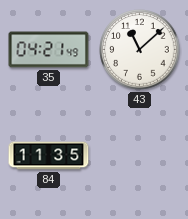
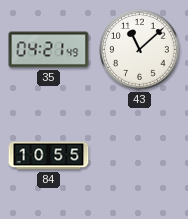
84: 11:35 -> 10:55 (49, 156)
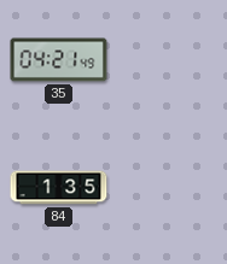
43: 11:08 -> none (140, 50)
84: 10:55 -> 1:35 (59, 188)
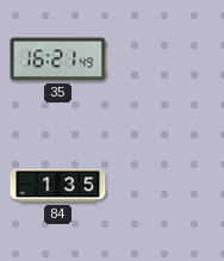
35: 04:21 -> 16:21 (58, 60)
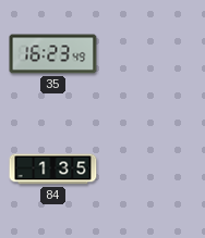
35: 16:21 -> 16:23 (53, 54)
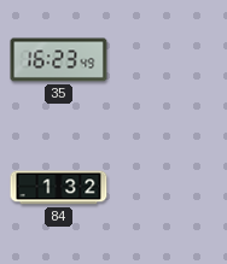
84: 1:35 -> 1:32 (59, 188)
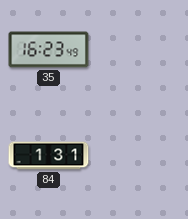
84: 1:32 -> 1:31 (49, 156)
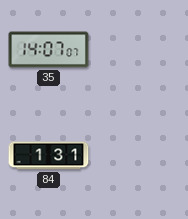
35: 16:23 -> 14:07 (49, 50)
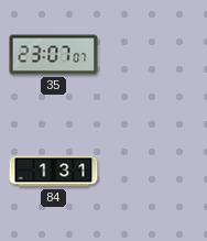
35: 14:07 -> 23:07 (54, 55)
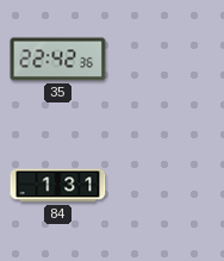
35: 23:07 -> 22:42 (58, 60)
